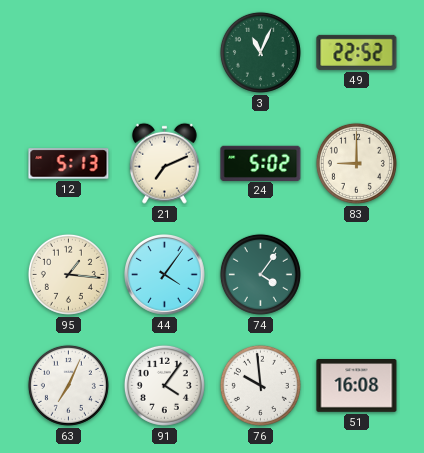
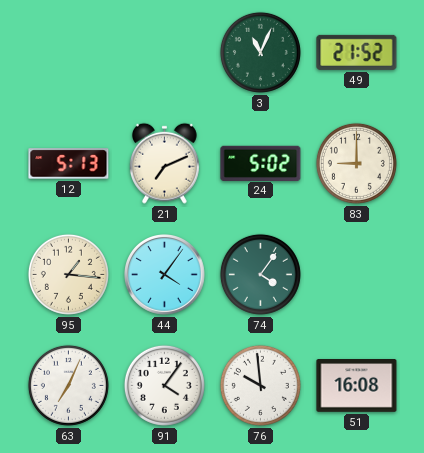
49: 22:52 -> 21:52 (357, 52)
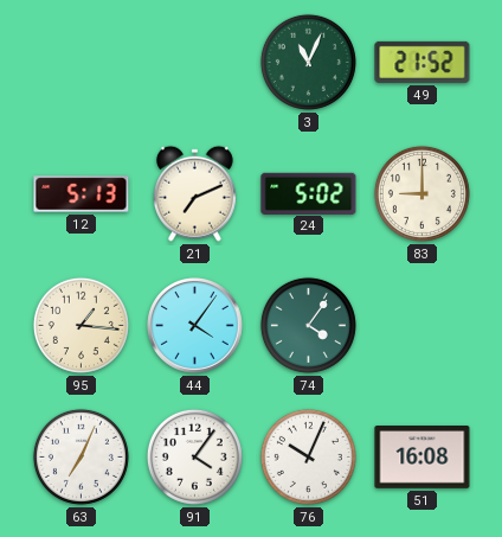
76: 9:59 -> 10:04 (308, 456)
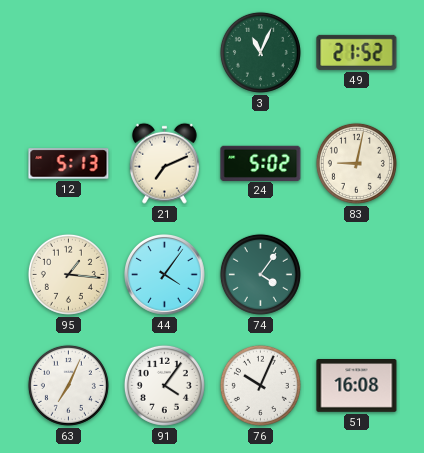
83: 9:00 -> 9:02 (356, 163)
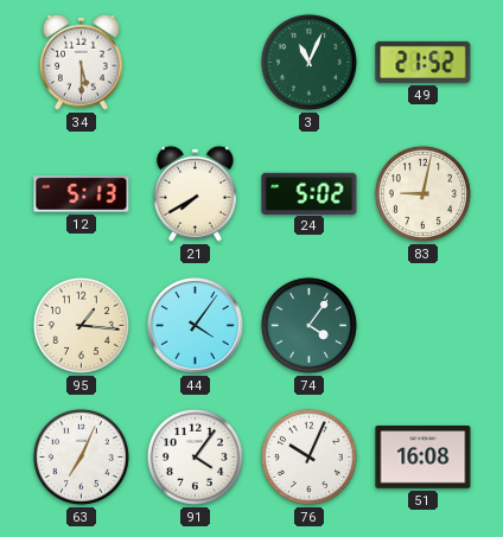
34: none -> 5:30 (81, 62)
21: 7:11 -> 7:40 (195, 193)
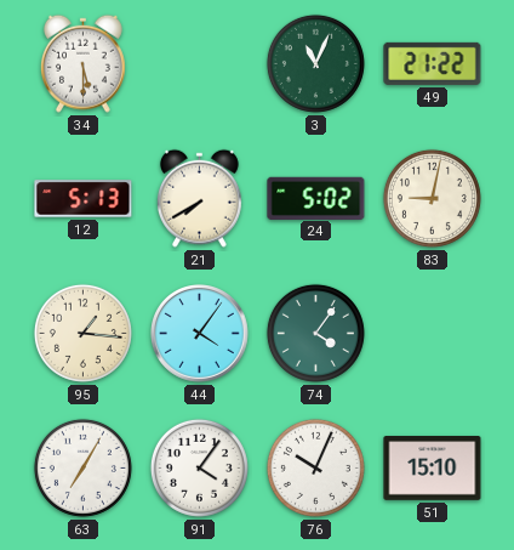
49: 21:52 -> 21:22 (433, 63)
63: 7:04 -> 7:05 (82, 467)
51: 16:08 -> 15:10 (433, 469)
